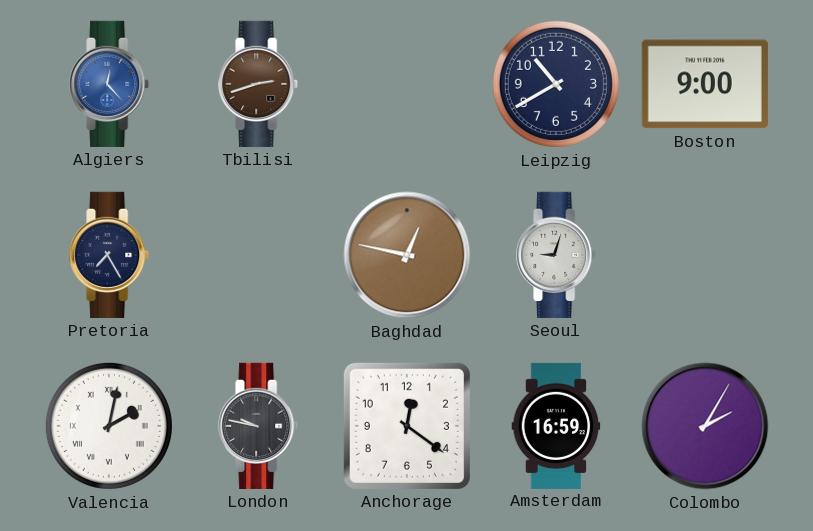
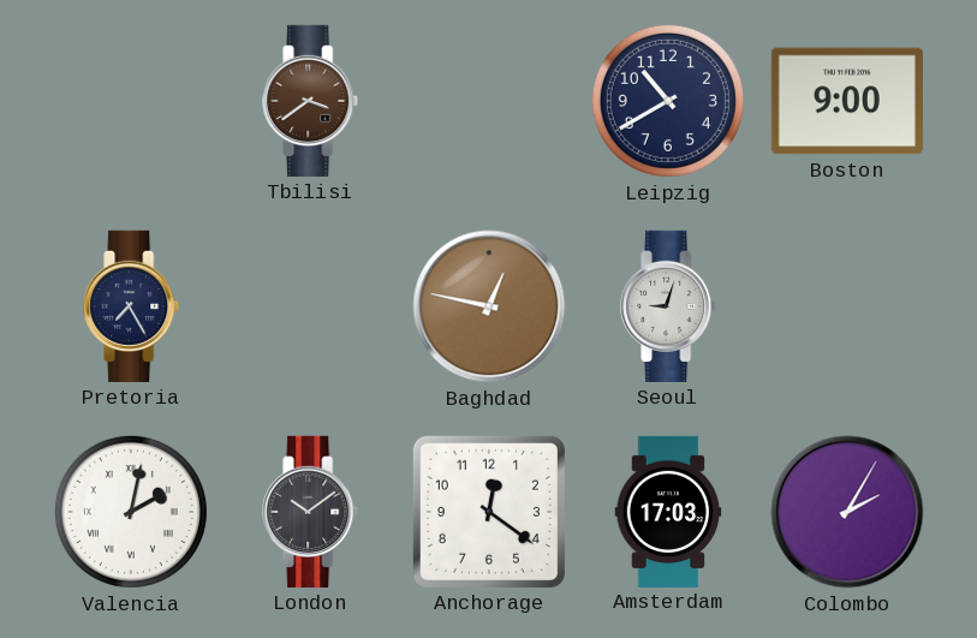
Algiers: 12:23 -> none (110, 84)
Tbilisi: 2:42 -> 3:39 (311, 101)
London: 9:47 -> 10:09 (311, 512)
Amsterdam: 16:59 -> 17:03 (668, 511)
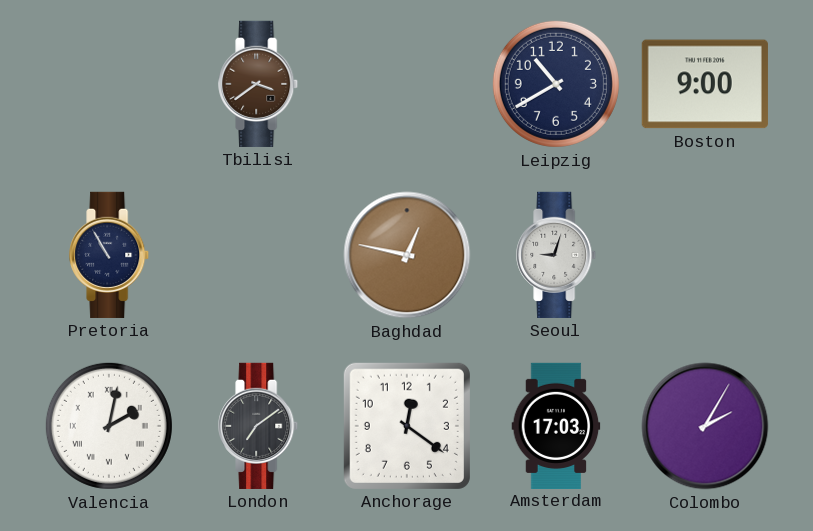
Pretoria: 7:25 -> 10:55 (110, 255)
London: 10:09 -> 7:09 (259, 426)
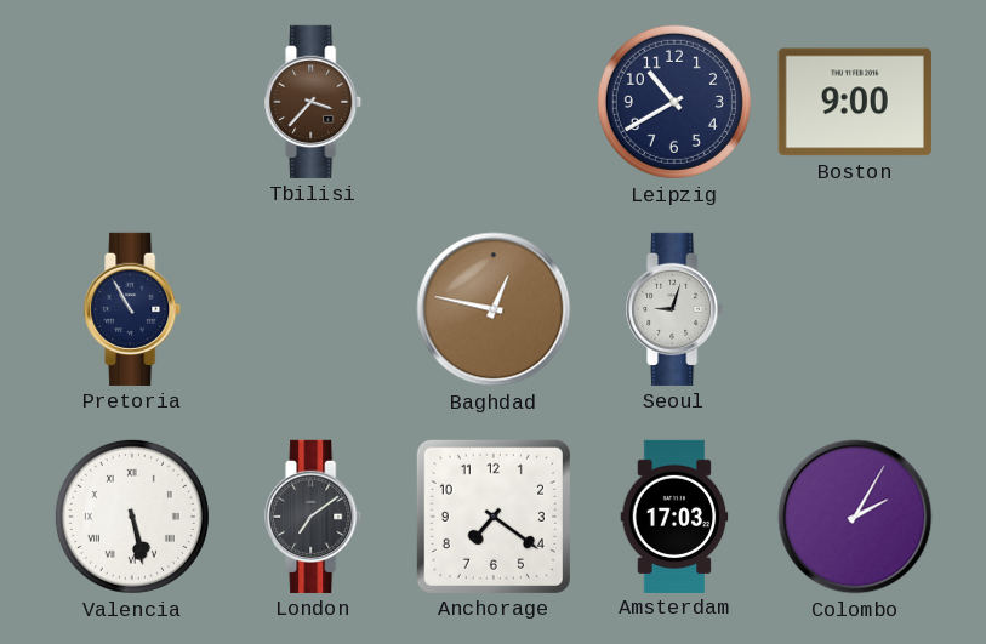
Tbilisi: 3:39 -> 3:37 (314, 102)
Valencia: 2:02 -> 5:28 (132, 517)
Anchorage: 12:21 -> 7:21 (494, 517)
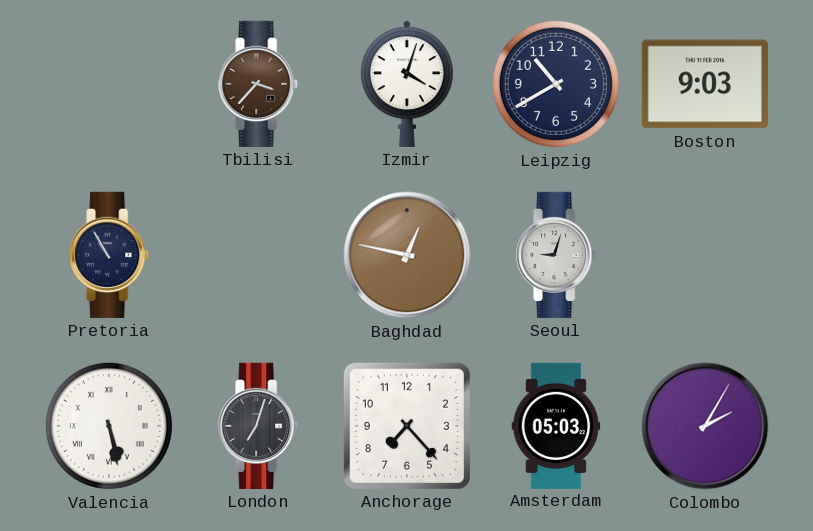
Izmir: none -> 4:03 (408, 84)
Boston: 9:00 -> 9:03 (705, 84)
London: 7:09 -> 7:03 (259, 426)
Anchorage: 7:21 -> 7:23 (407, 426)
Amsterdam: 17:03 -> 05:03 (556, 425)
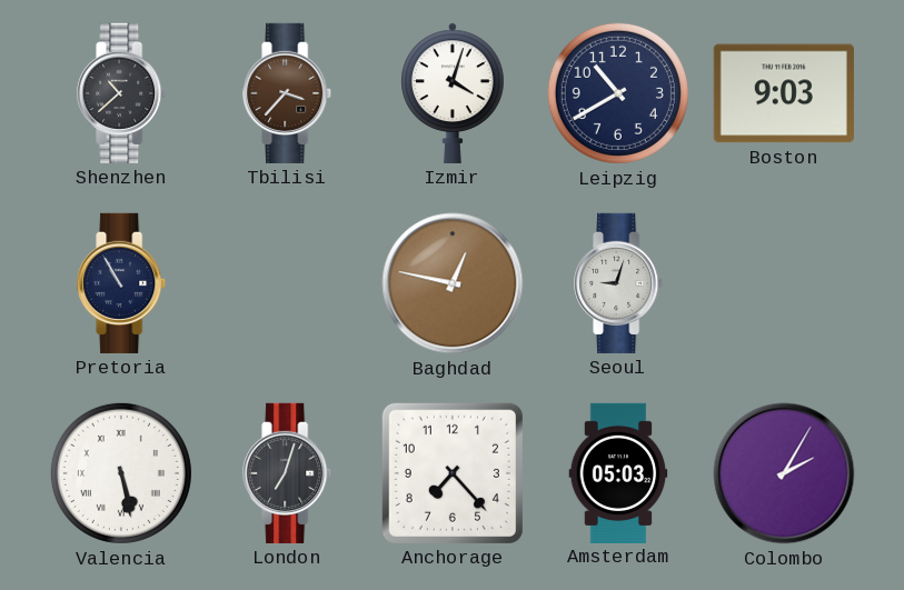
Shenzhen: none -> 10:38 (122, 93)
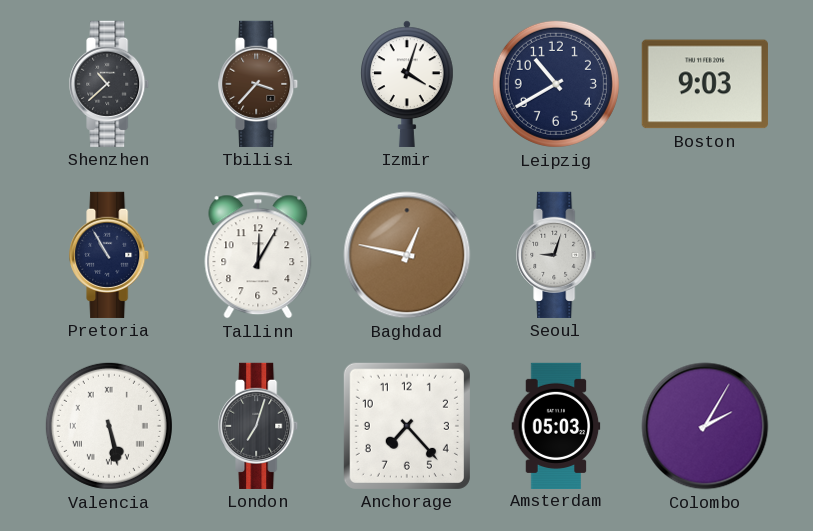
Tallinn: none -> 12:05 (258, 255)
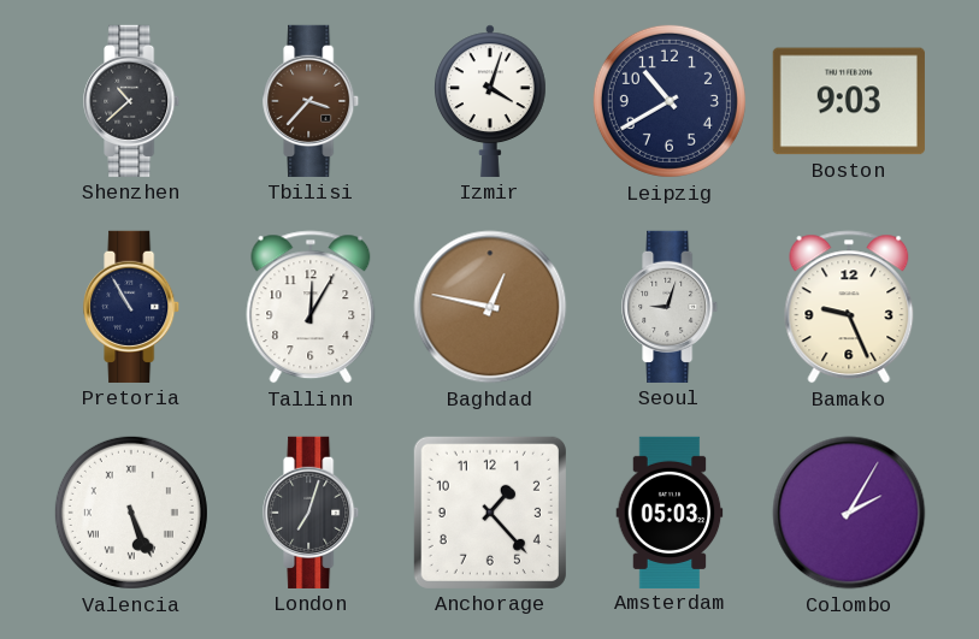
Bamako: none -> 9:26 (849, 307)
Valencia: 5:28 -> 5:26 (131, 513)
Anchorage: 7:23 -> 1:23 (490, 513)
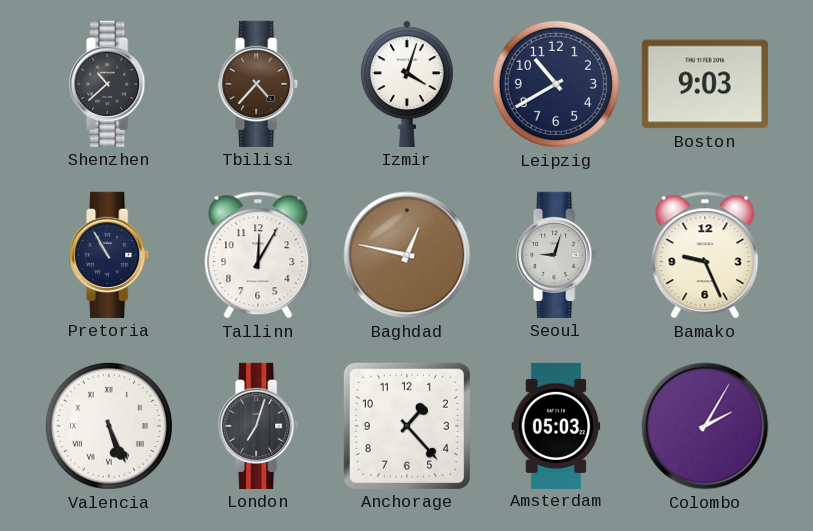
Tbilisi: 3:37 -> 4:37 (259, 84)
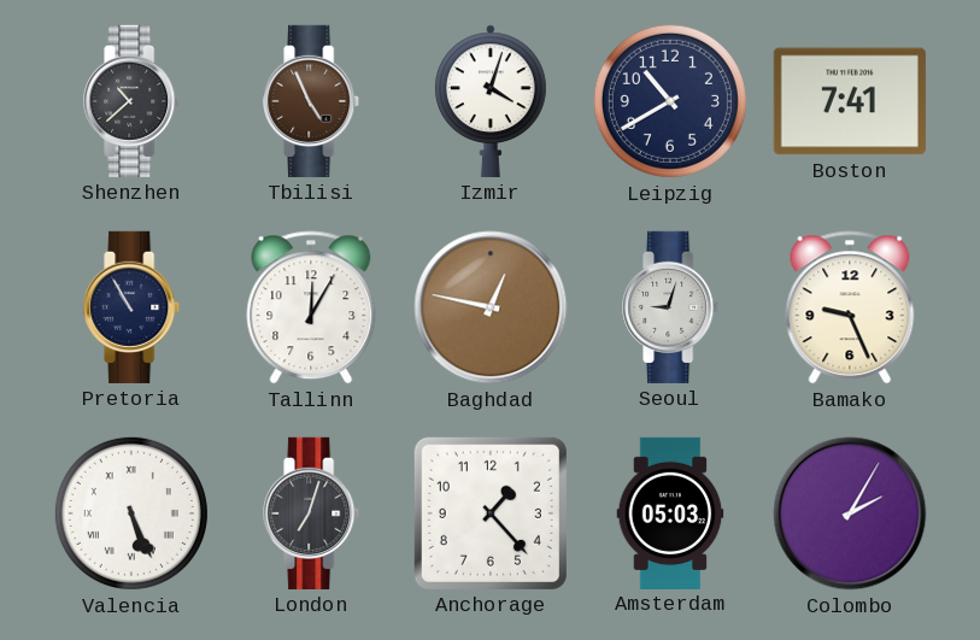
Tbilisi: 4:37 -> 4:56 (312, 101)
Boston: 9:03 -> 7:41 (850, 101)
